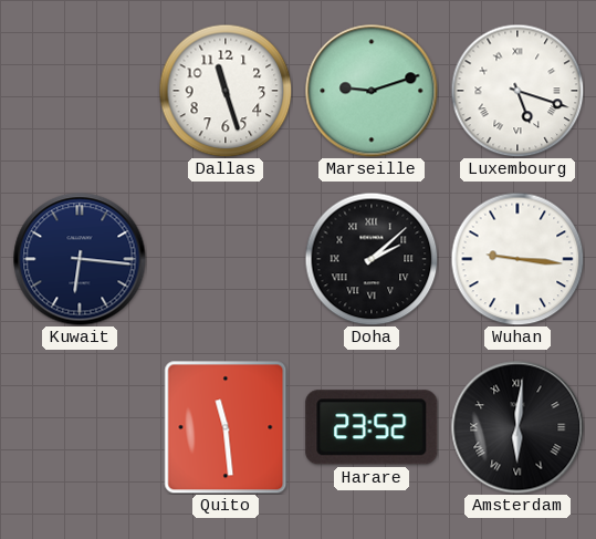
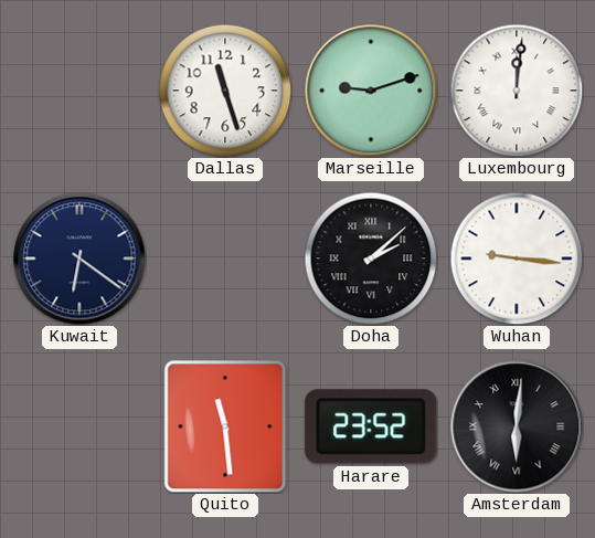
Luxembourg: 5:18 -> 12:01 (517, 91)
Kuwait: 6:16 -> 6:21 (79, 259)
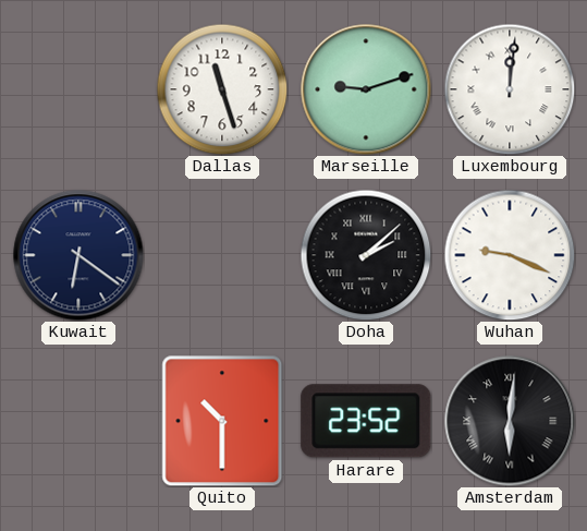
Wuhan: 9:16 -> 9:19 (510, 255)
Quito: 11:29 -> 10:30 (222, 421)
